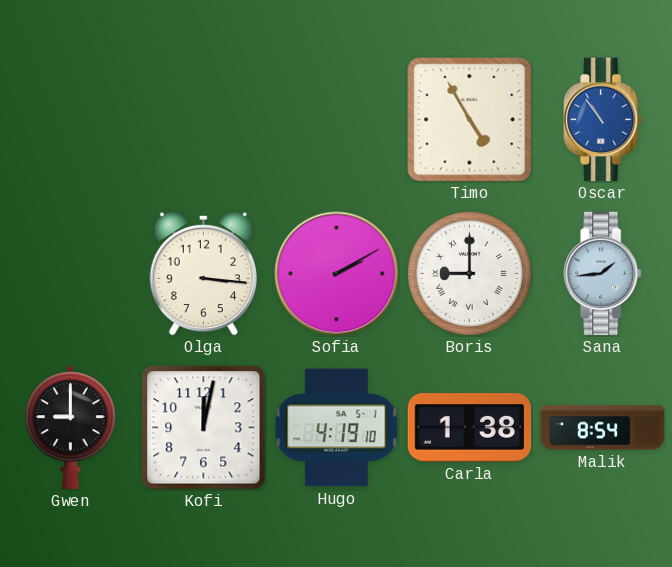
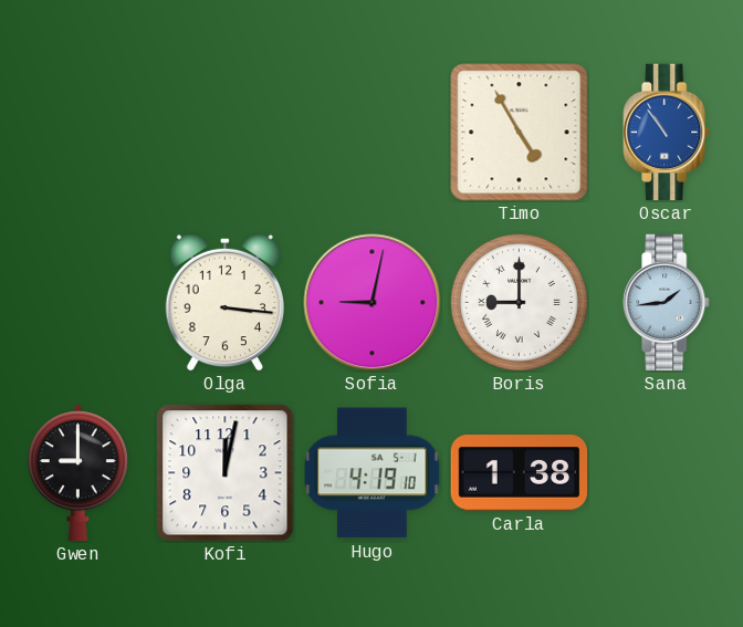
Sofia: 2:10 -> 9:02 (373, 303)
Malik: 8:54 -> none (603, 428)
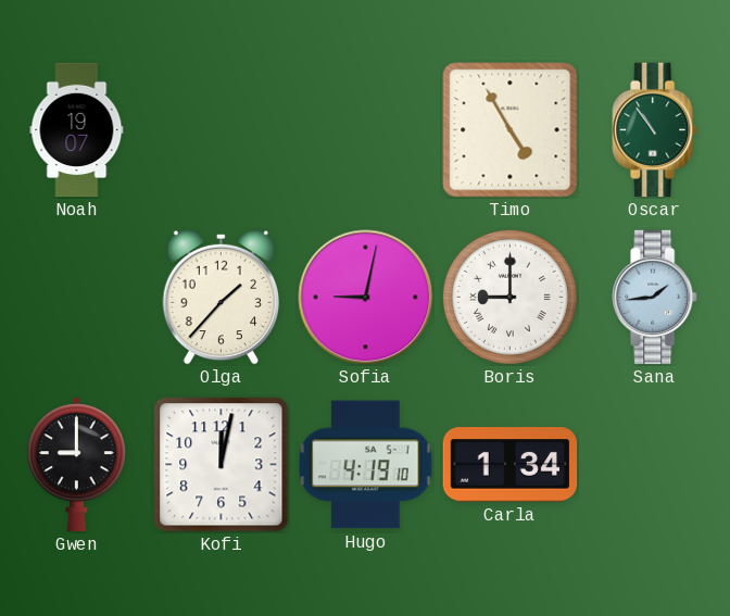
Noah: none -> 19:07 (77, 130)
Oscar dial: blue -> green (655, 130)
Olga: 3:16 -> 1:37 (221, 297)
Carla: 1:38 -> 1:34 (511, 465)
